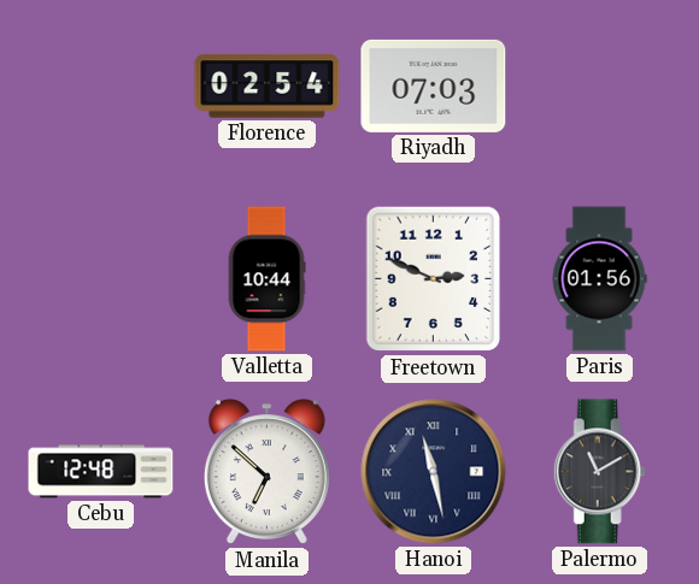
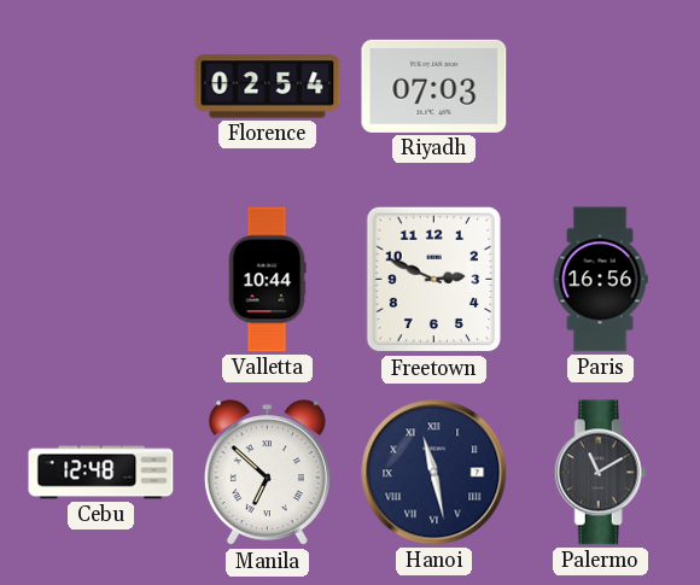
Paris: 01:56 -> 16:56 (600, 280)
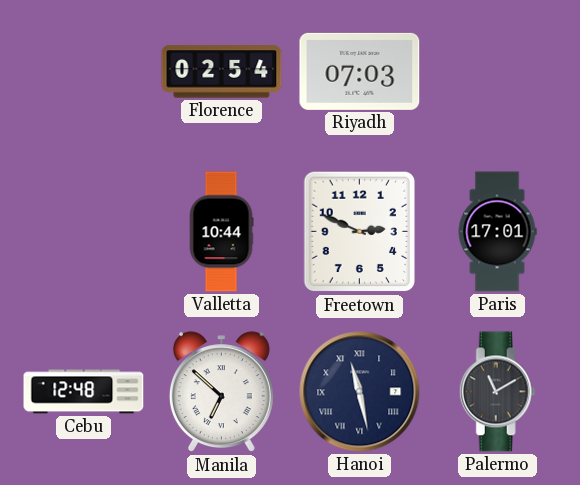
Paris: 16:56 -> 17:01 (497, 232)
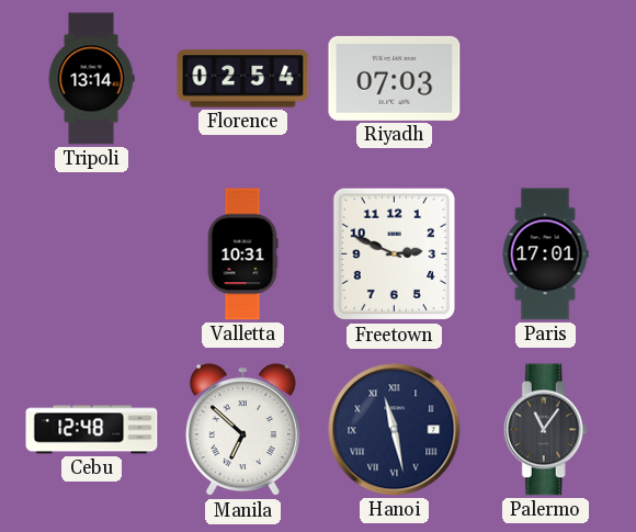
Tripoli: none -> 13:14 (91, 79)
Valletta: 10:44 -> 10:31 (242, 254)
Palermo: 11:10 -> 11:06 (545, 430)
